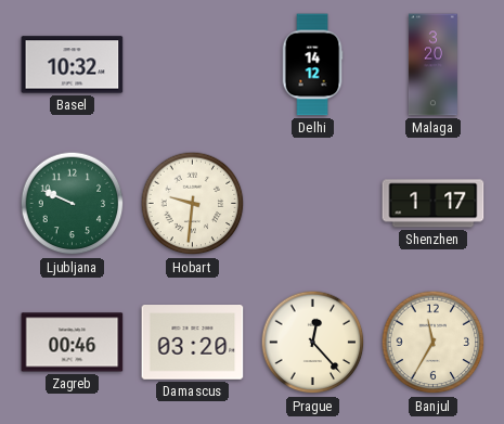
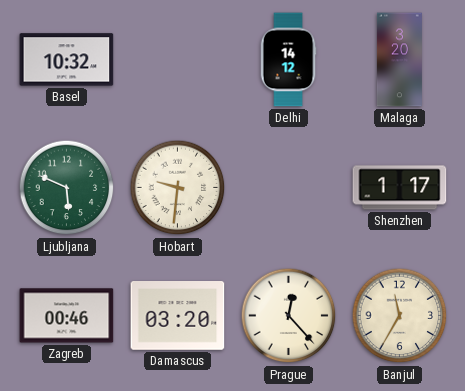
Ljubljana: 9:49 -> 5:49 (67, 188)
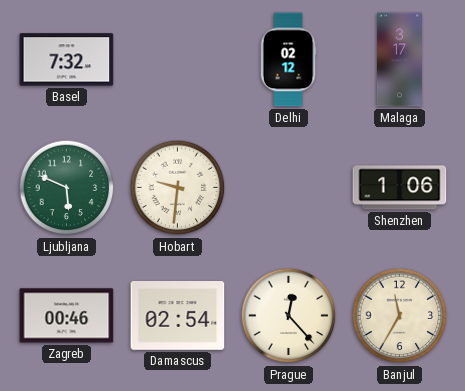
Basel: 10:32 -> 7:32 (67, 60)
Delhi: 14:12 -> 02:12 (288, 60)
Malaga: 3:20 -> 3:17 (399, 60)
Shenzhen: 1:17 -> 1:06 (400, 188)
Damascus: 03:20 -> 02:54 (178, 316)
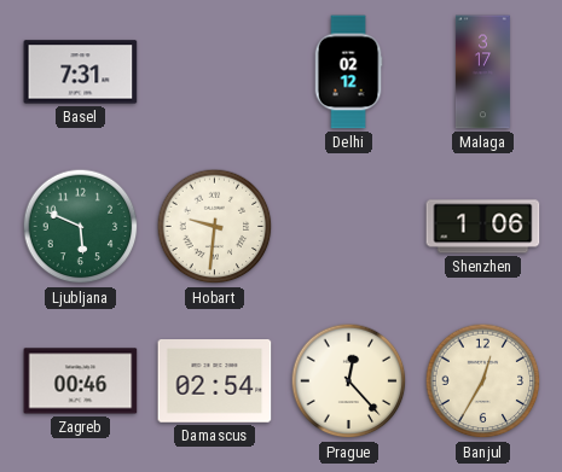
Basel: 7:32 -> 7:31 (81, 72)
Banjul: 11:35 -> 12:35 (483, 381)
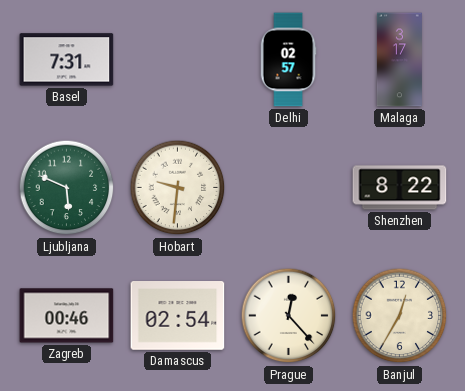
Delhi: 02:12 -> 02:57 (288, 60)
Shenzhen: 1:06 -> 8:22 (400, 188)
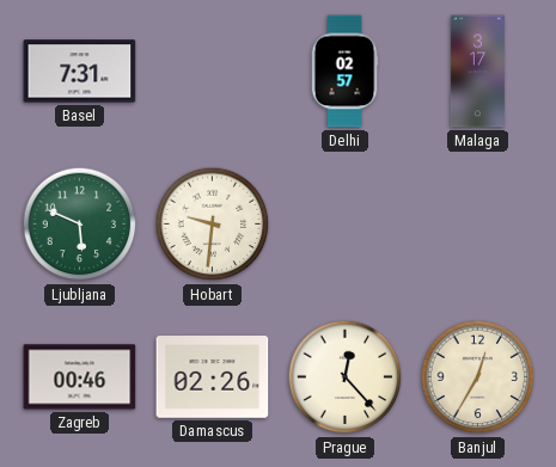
Shenzhen: 8:22 -> none (400, 188)
Damascus: 02:54 -> 02:26 (213, 377)
